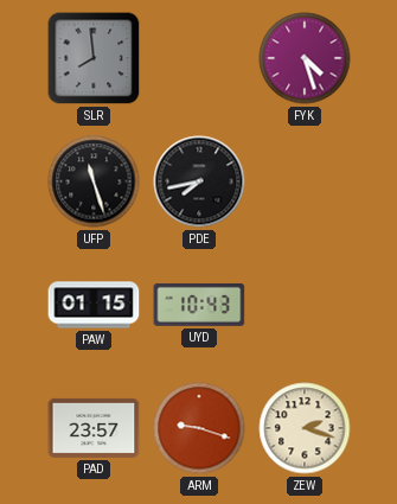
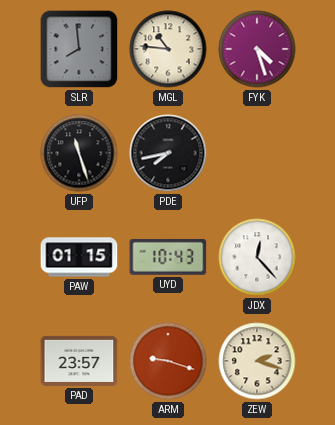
MGL: none -> 10:46 (168, 49)
JDX: none -> 12:23 (257, 257)
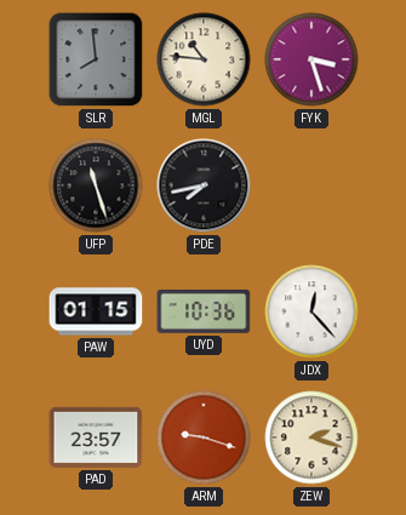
FYK: 4:27 -> 3:27 (311, 59)
UYD: 10:43 -> 10:36 (204, 311)
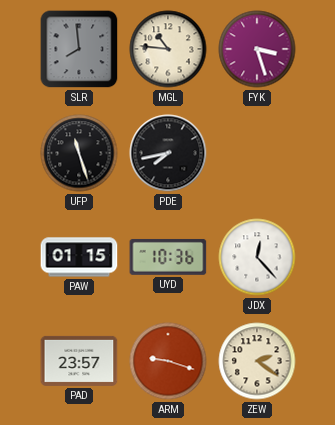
ZEW: 2:18 -> 2:21 (257, 361)
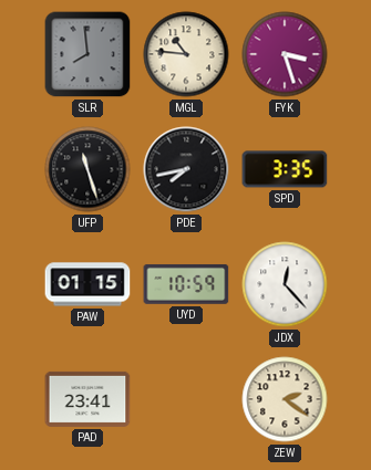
SPD: none -> 3:35 (285, 169)
UYD: 10:36 -> 10:59 (186, 284)
PAD: 23:57 -> 23:41 (87, 399)
ARM: 9:18 -> none (168, 361)
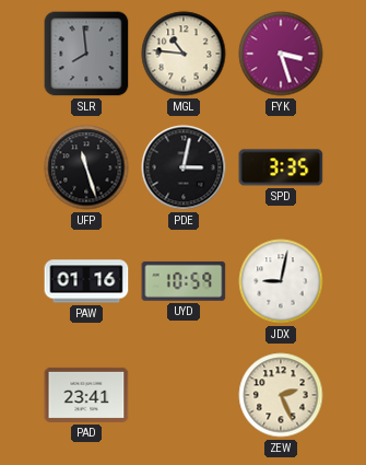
PDE: 7:43 -> 3:02 (184, 167)
PAW: 01:15 -> 01:16 (86, 281)
JDX: 12:23 -> 9:02 (281, 281)
ZEW: 2:21 -> 2:26 (281, 395)
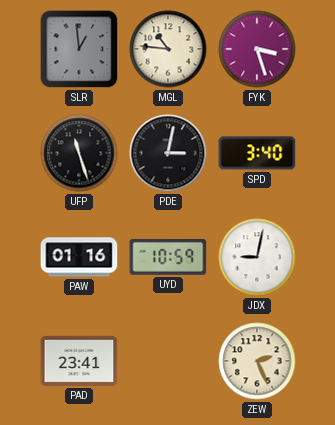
SLR: 7:59 -> 12:59 (79, 49)
SPD: 3:35 -> 3:40 (257, 153)
